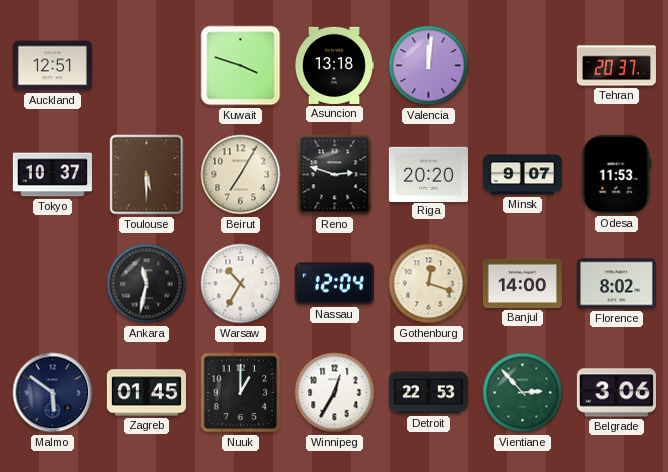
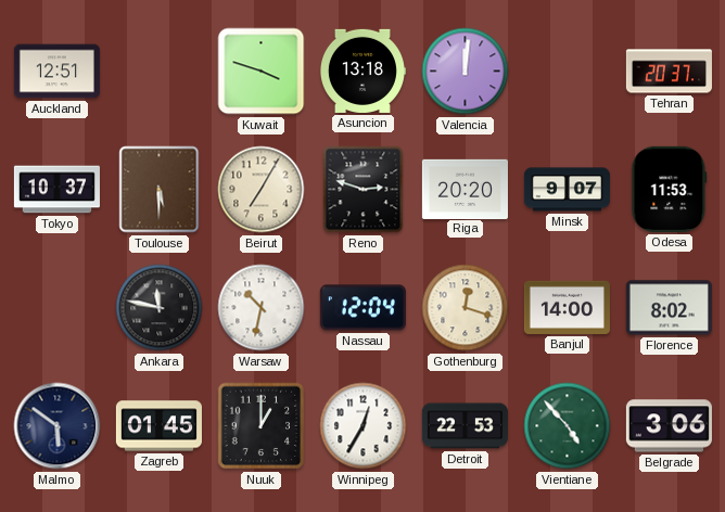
Ankara: 11:32 -> 11:47 (160, 308)
Warsaw: 10:35 -> 10:32 (262, 308)
Vientiane: 2:53 -> 4:53 (568, 426)
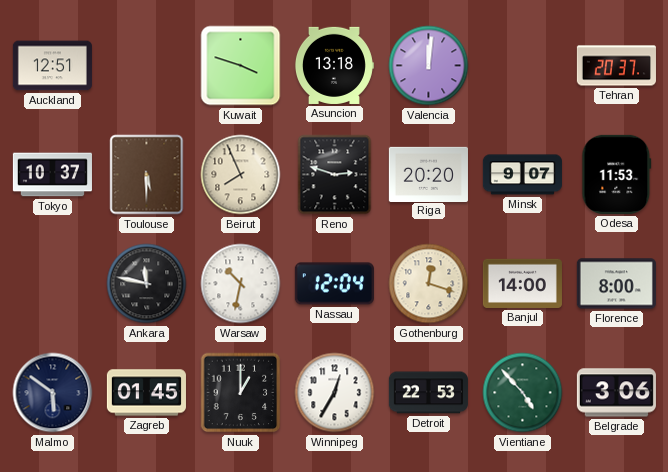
Beirut: 7:05 -> 7:56 (241, 175)
Florence: 8:02 -> 8:00 (616, 284)
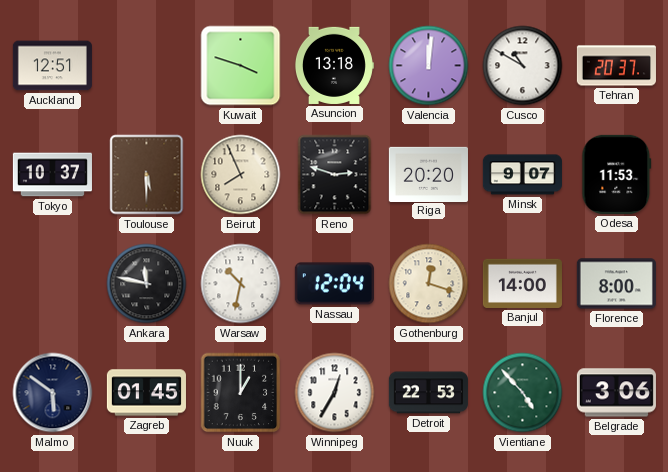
Cusco: none -> 10:50 (523, 66)
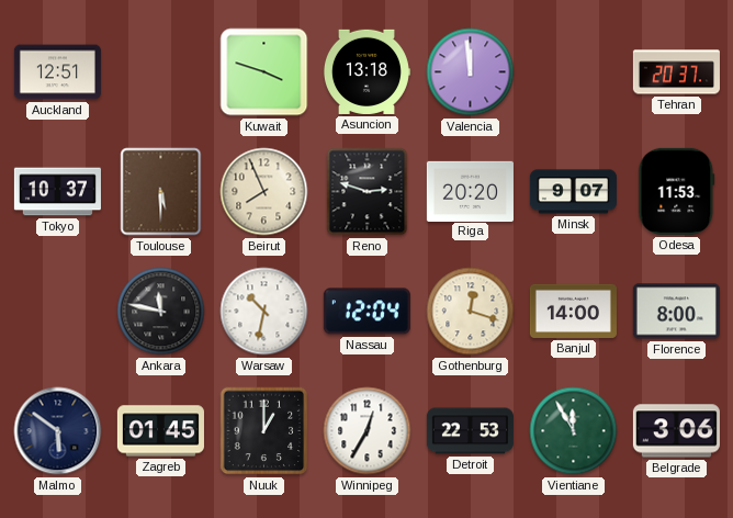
Valencia: 12:01 -> 11:59 (471, 72)
Cusco: 10:50 -> none (523, 66)
Vientiane: 4:53 -> 11:55 (574, 431)
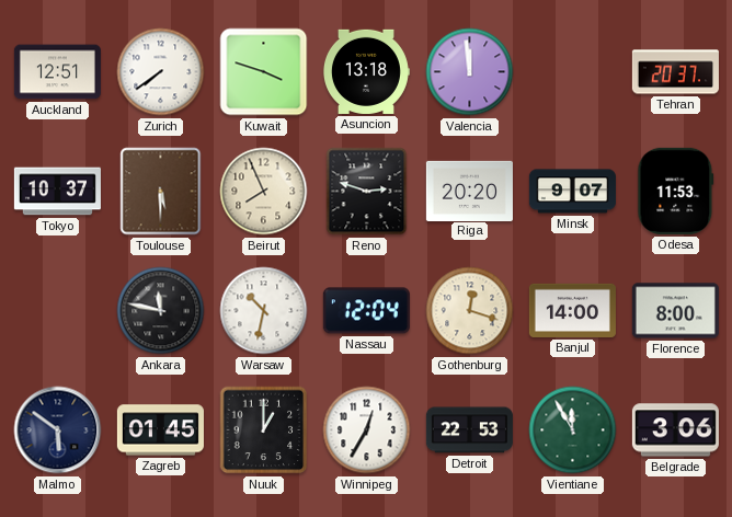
Zurich: none -> 7:39 (161, 72)
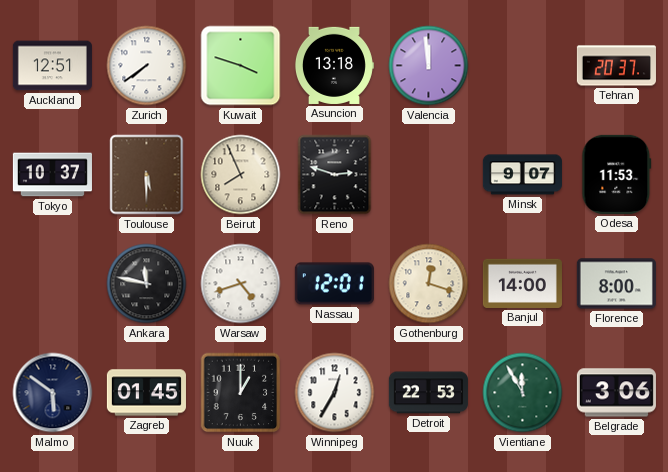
Riga: 20:20 -> none (469, 191)
Warsaw: 10:32 -> 4:42 (241, 284)
Nassau: 12:04 -> 12:01 (334, 284)
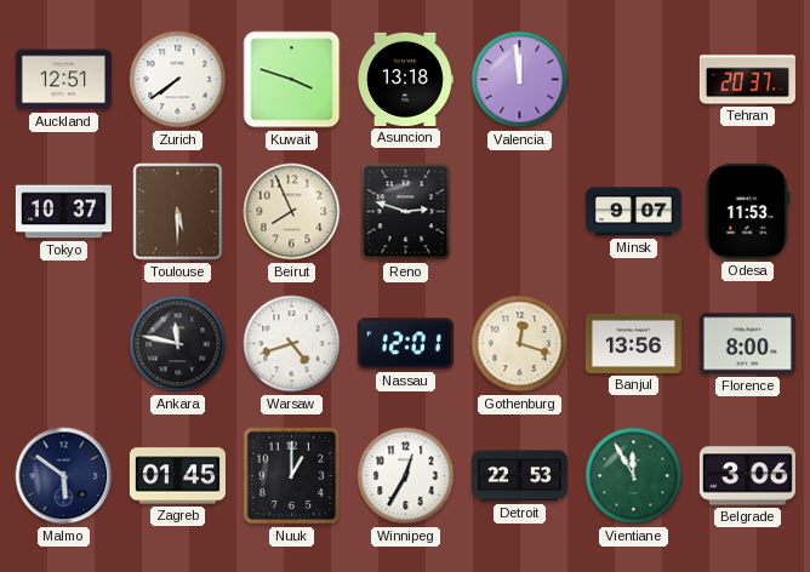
Banjul: 14:00 -> 13:56 (633, 343)
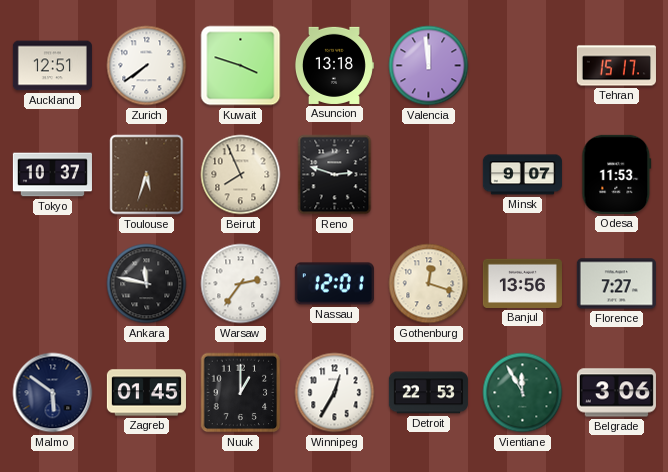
Tehran: 20:37 -> 15:17 (616, 66)
Toulouse: 5:30 -> 5:33 (147, 175)
Warsaw: 4:42 -> 2:36 (241, 284)
Florence: 8:00 -> 7:27 (616, 284)
